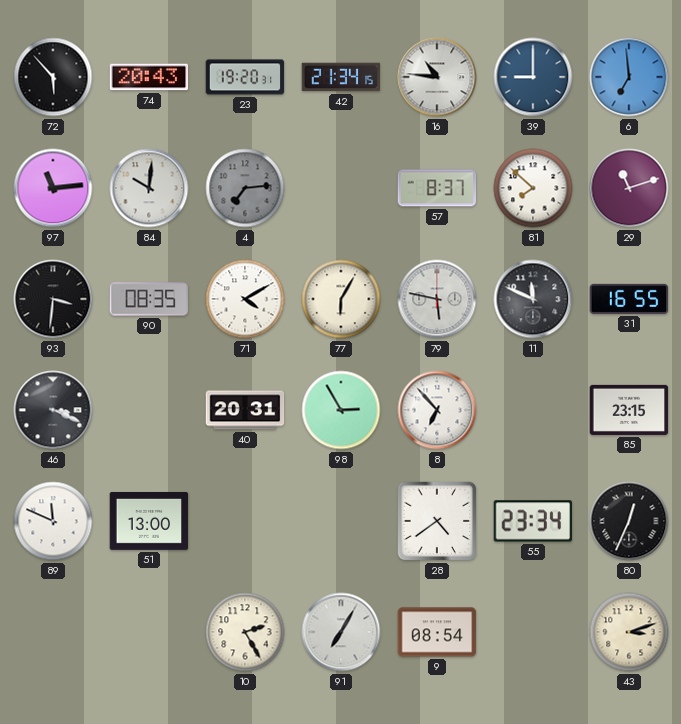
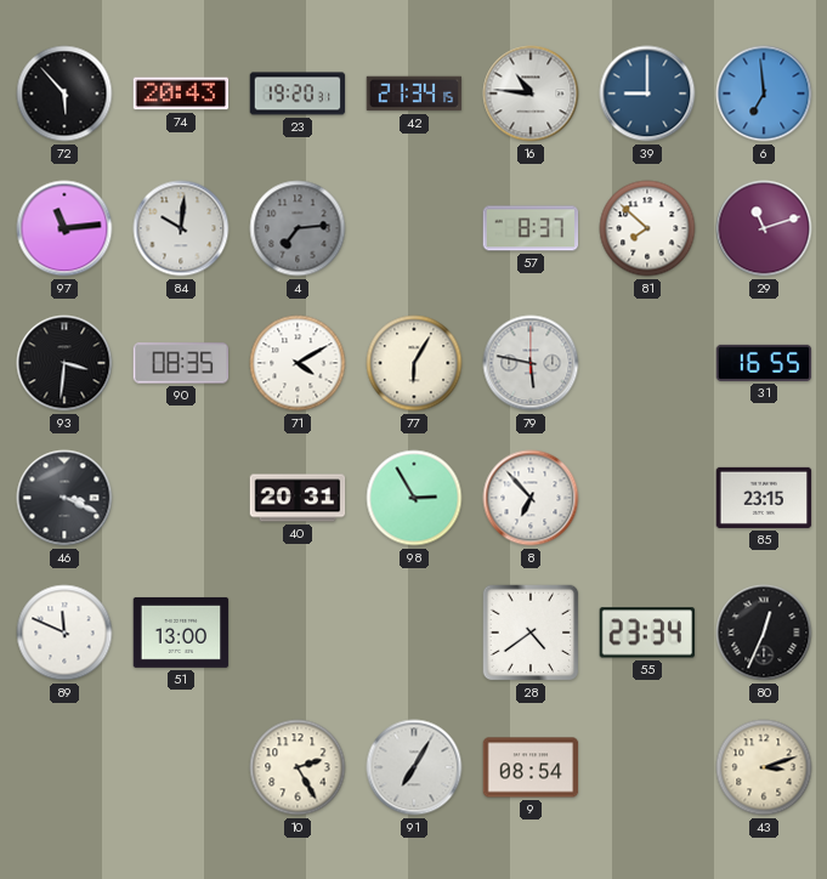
11: 11:49 -> none (533, 299)
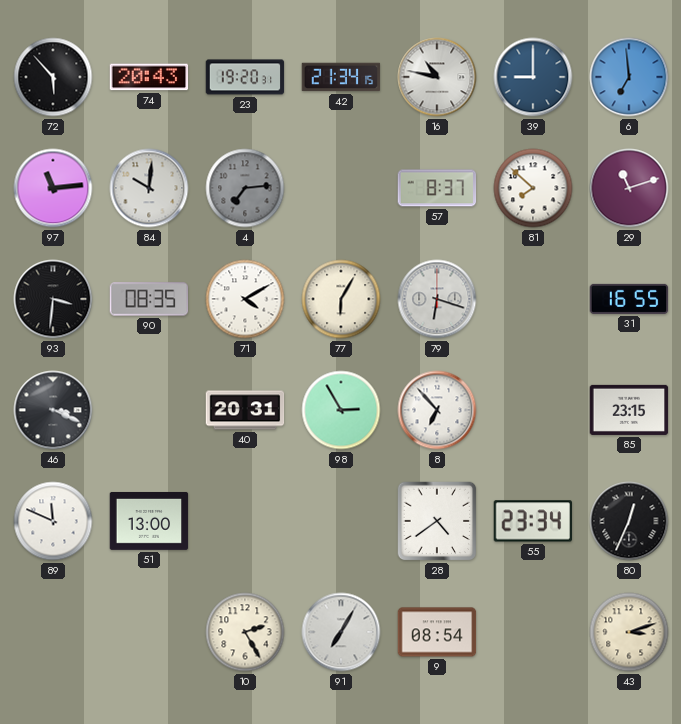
16: 10:46 -> 10:47 (437, 77)
79: 5:47 -> 6:18 (437, 299)
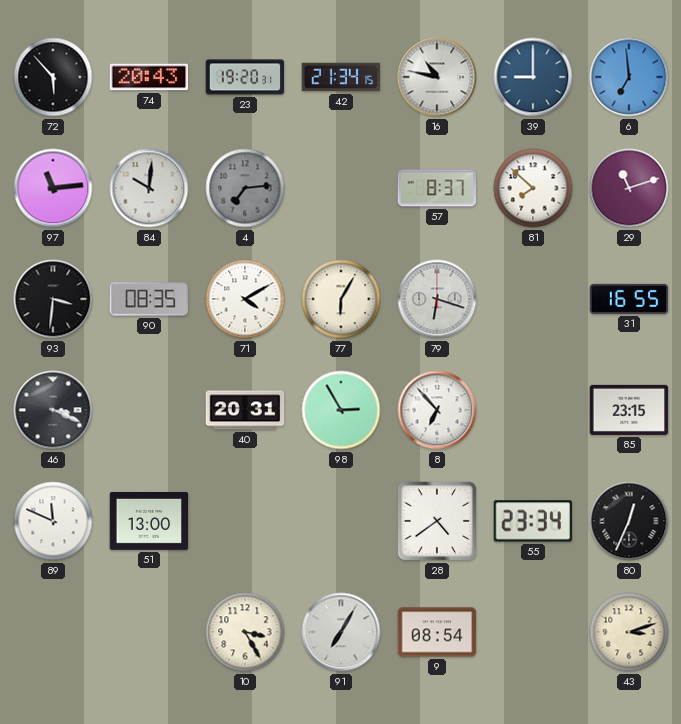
10: 2:25 -> 3:25 (245, 632)
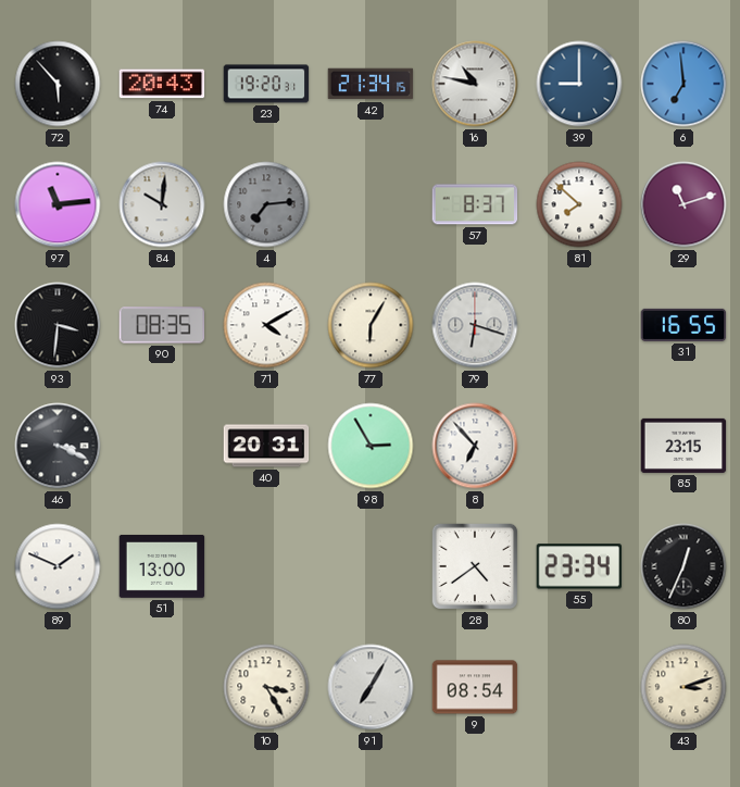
89: 11:49 -> 1:49 (58, 566)
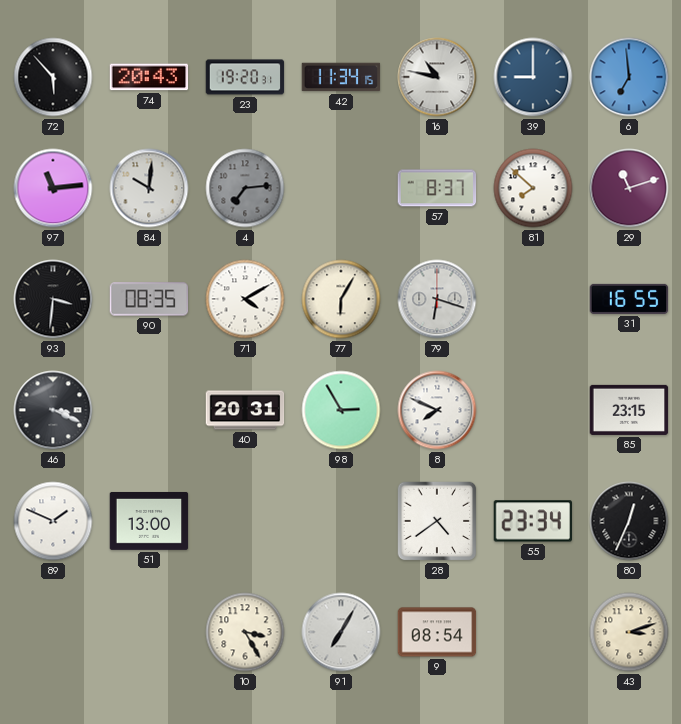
42: 21:34 -> 11:34 (341, 77)
8: 6:53 -> 7:49 (437, 410)
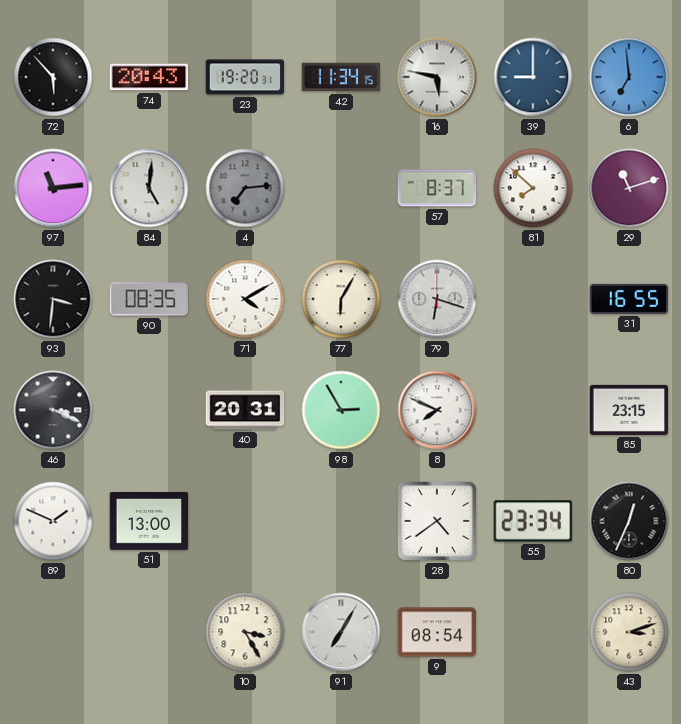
16: 10:47 -> 5:47 (437, 77)
84: 10:01 -> 5:01 (149, 188)
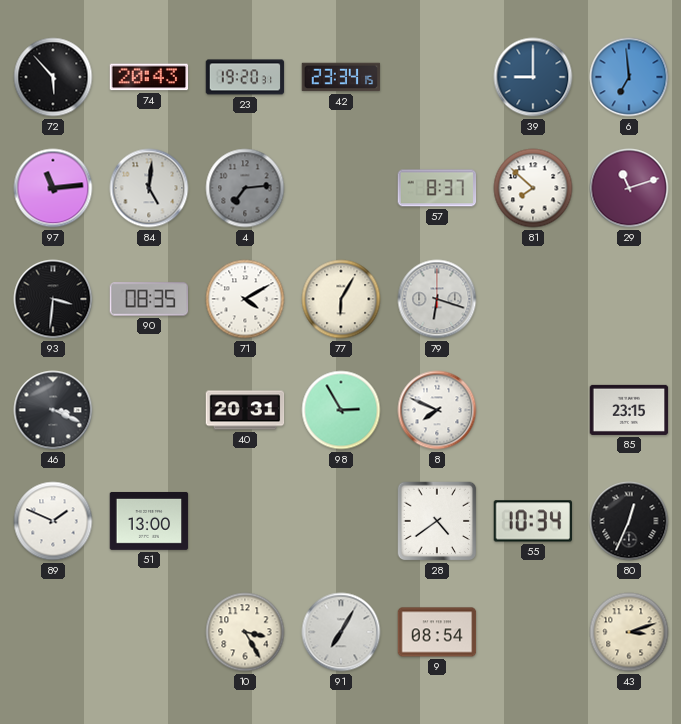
42: 11:34 -> 23:34 (341, 77)
16: 5:47 -> none (437, 77)
31: 16:55 -> none (629, 299)
55: 23:34 -> 10:34 (533, 521)
